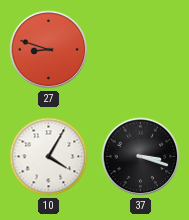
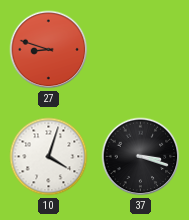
10: 4:05 -> 4:03 (49, 157)
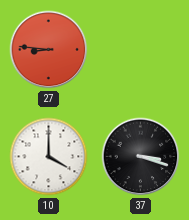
27: 8:48 -> 8:46 (49, 50)
10: 4:03 -> 4:00 (49, 157)
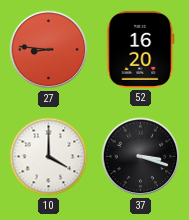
52: none -> 16:20 (141, 49)
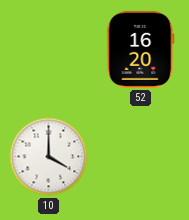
27: 8:46 -> none (49, 50)
37: 3:18 -> none (141, 157)
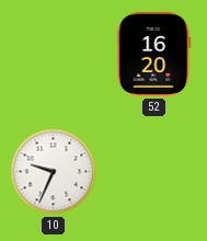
10: 4:00 -> 9:34 (54, 172)
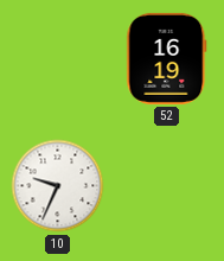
52: 16:20 -> 16:19 (167, 58)
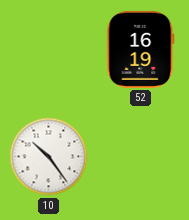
10: 9:34 -> 10:24 (49, 157)
